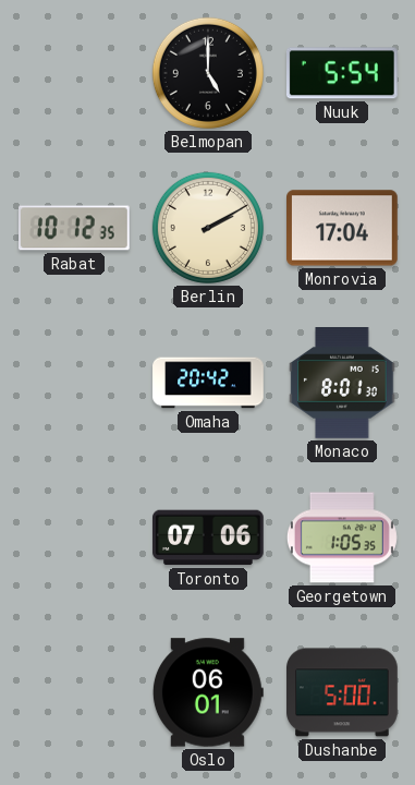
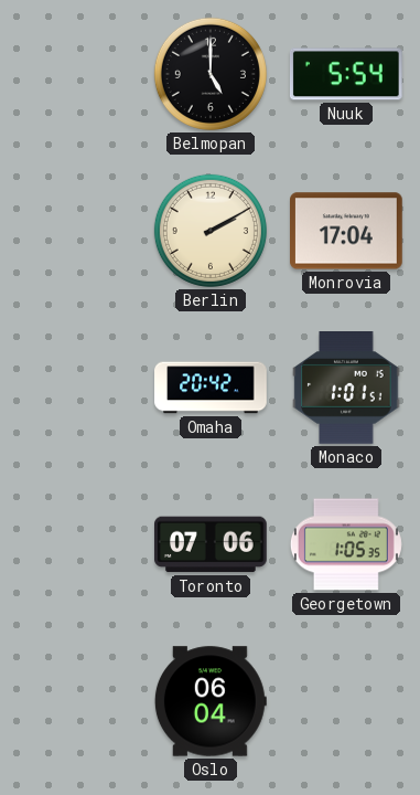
Rabat: 10:12 -> none (75, 228)
Monaco: 8:01 -> 1:01 (346, 389)
Oslo: 06:01 -> 06:04 (211, 701)
Dushanbe: 5:00 -> none (343, 692)
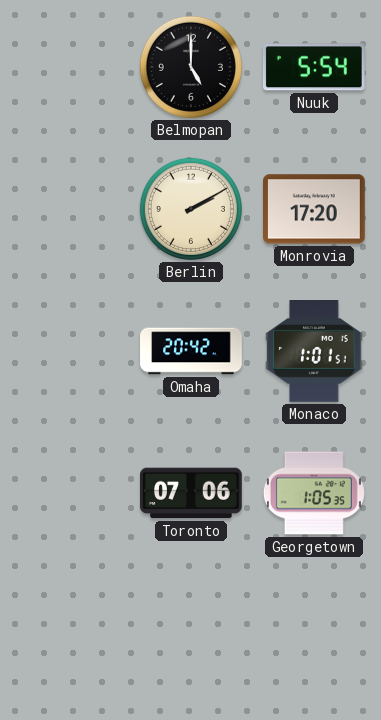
Monrovia: 17:04 -> 17:20 (315, 209)
Oslo: 06:04 -> none (211, 701)
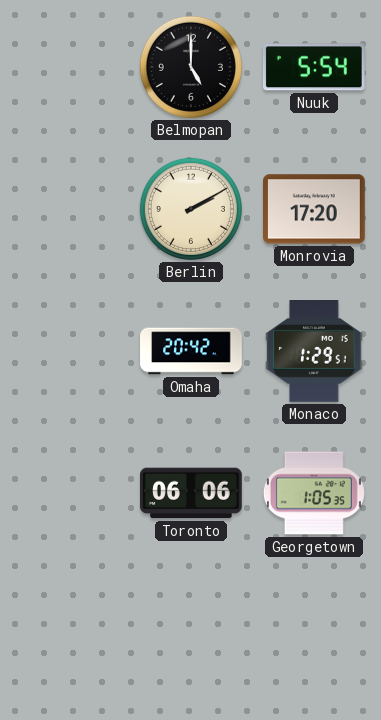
Monaco: 1:01 -> 1:29 (314, 352)
Toronto: 07:06 -> 06:06 (192, 493)
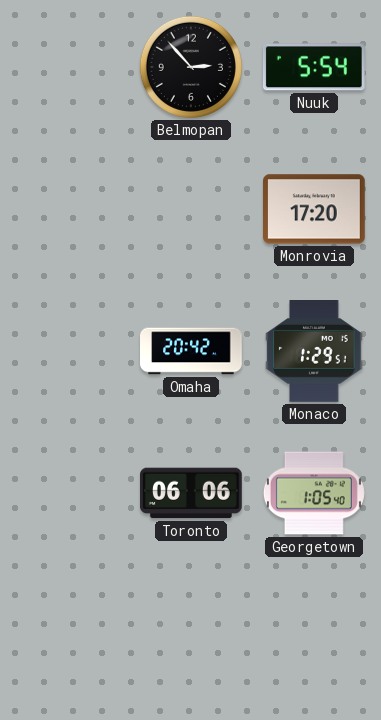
Belmopan: 5:00 -> 2:53 (191, 67)
Berlin: 2:10 -> none (191, 209)
Georgetown: 1:05:35 -> 1:05:40 (314, 493)
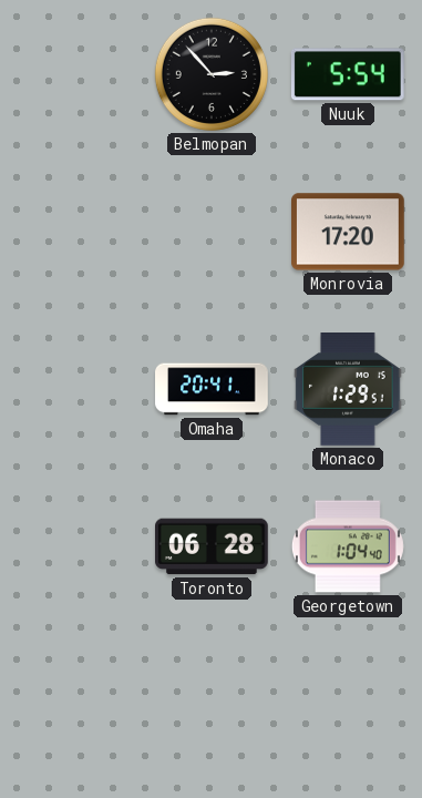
Omaha: 20:42 -> 20:41 (212, 389)
Toronto: 06:06 -> 06:28 (213, 546)
Georgetown: 1:05 -> 1:04 (348, 546)
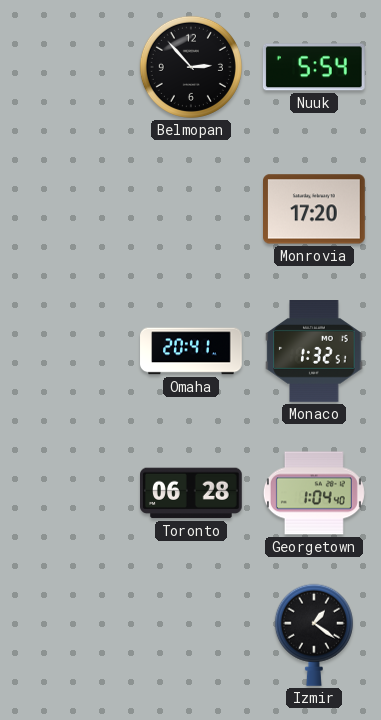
Monaco: 1:29 -> 1:32 (314, 352)
Izmir: none -> 1:21 (314, 635)
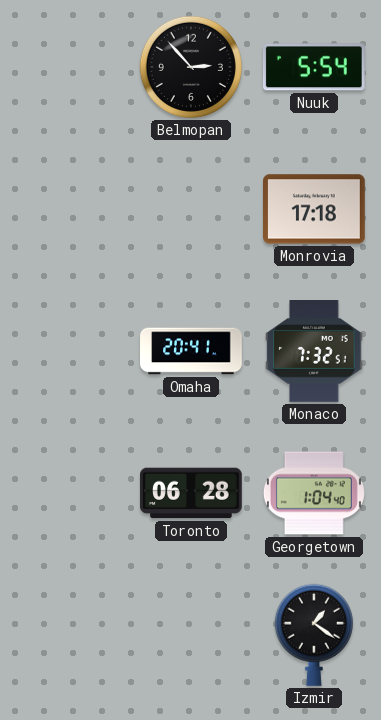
Monrovia: 17:20 -> 17:18 (315, 209)
Monaco: 1:32 -> 7:32 (314, 352)
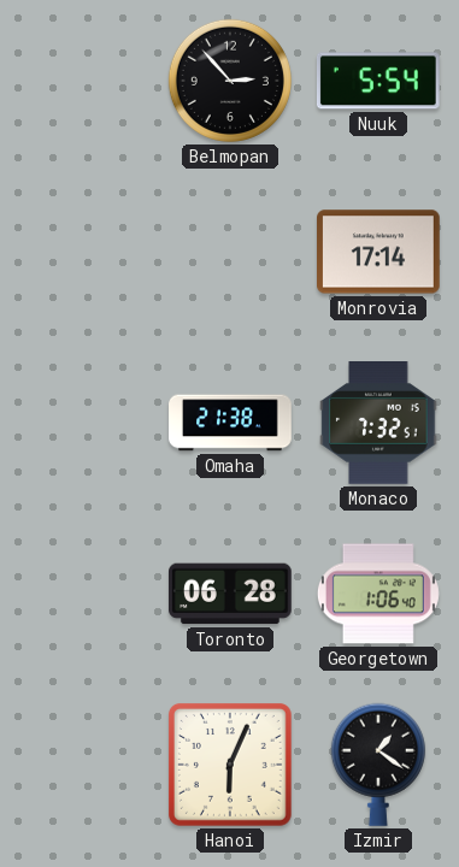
Monrovia: 17:18 -> 17:14 (379, 252)
Omaha: 20:41 -> 21:38 (230, 423)
Georgetown: 1:04 -> 1:06 (378, 594)
Hanoi: none -> 6:04 (231, 765)
